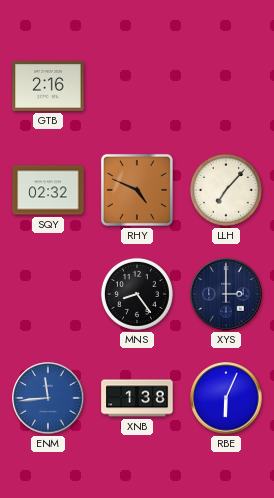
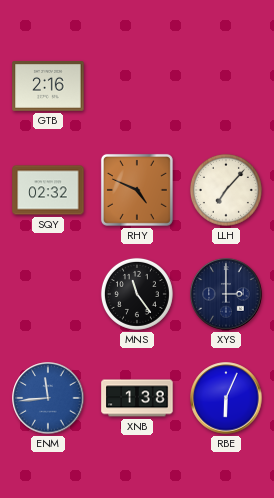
MNS: 8:24 -> 11:24 (137, 294)
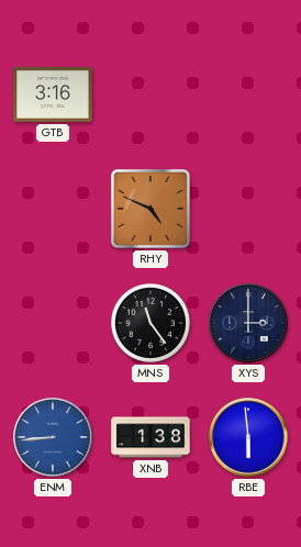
GTB: 2:16 -> 3:16 (53, 94)
SQY: 02:32 -> none (48, 190)
LLH: 7:07 -> none (226, 190)
ENM: 11:44 -> 8:44 (53, 437)
RBE: 6:04 -> 5:59 (248, 437)
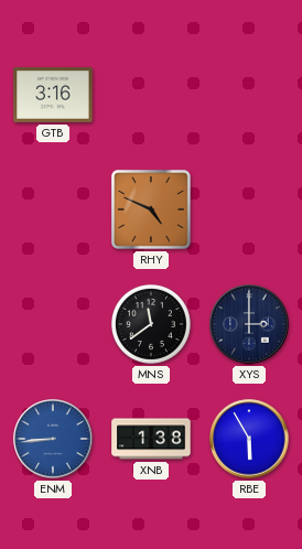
MNS: 11:24 -> 11:39 (151, 324)
RBE: 5:59 -> 5:55 (249, 439)
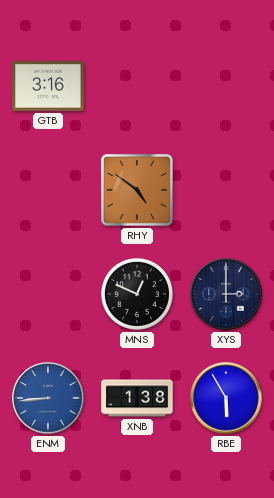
RHY: 4:49 -> 4:51 (137, 190)
MNS: 11:39 -> 12:49 (137, 294)
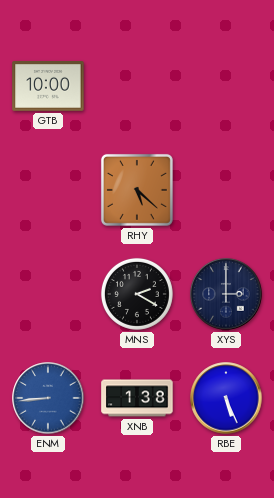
GTB: 3:16 -> 10:00 (48, 86)
RHY: 4:51 -> 5:22 (137, 190)
MNS: 12:49 -> 2:20 (137, 294)
RBE: 5:55 -> 5:26 (226, 398)
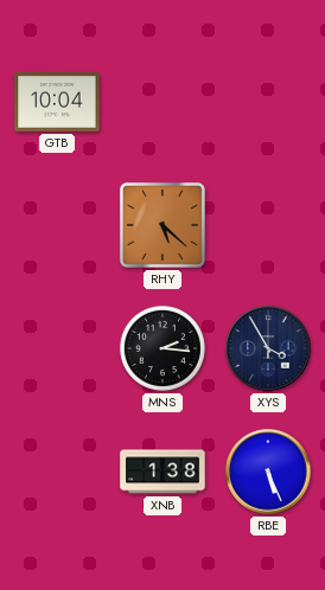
GTB: 10:00 -> 10:04 (57, 102)
MNS: 2:20 -> 2:16 (162, 348)
XYS: 3:00 -> 3:55 (268, 348)
ENM: 8:44 -> none (48, 398)
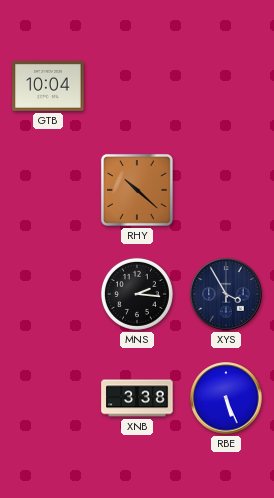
RHY: 5:22 -> 10:22 (137, 190)
XNB: 1:38 -> 3:38 (137, 398)
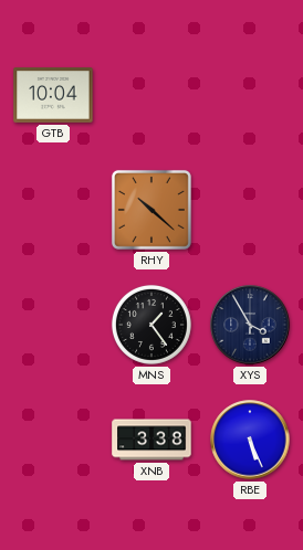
MNS: 2:16 -> 1:24 (151, 325)
